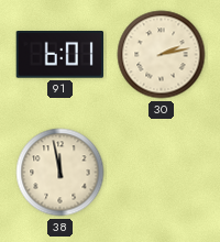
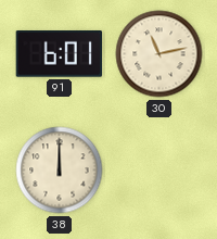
30: 2:13 -> 11:13 (159, 54)
38: 11:58 -> 12:00 (60, 171)
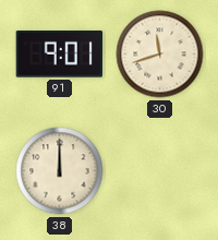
91: 6:01 -> 9:01 (59, 55)
30: 11:13 -> 11:42 (160, 55)
